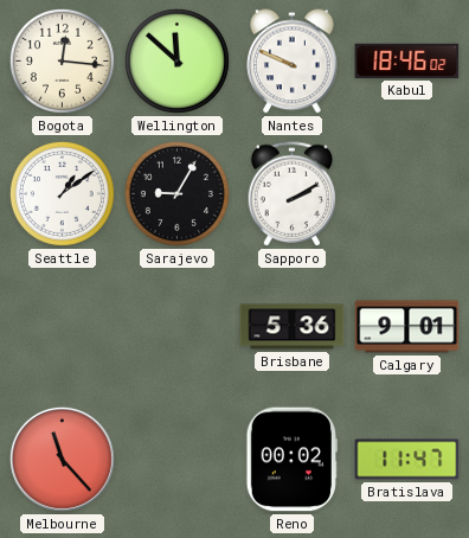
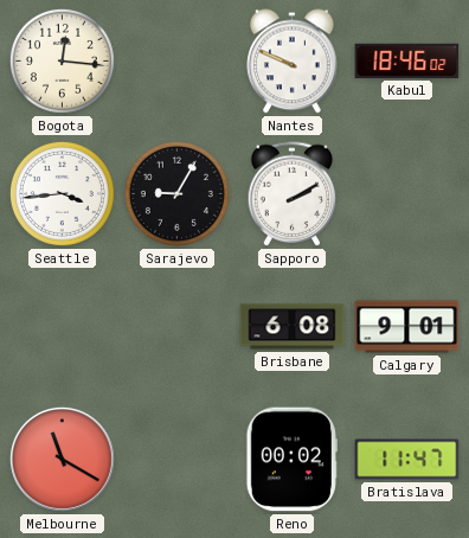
Wellington: 11:52 -> none (176, 60)
Seattle: 1:09 -> 3:44 (62, 193)
Brisbane: 5:36 -> 6:08 (293, 327)
Melbourne: 11:23 -> 11:20 (62, 459)
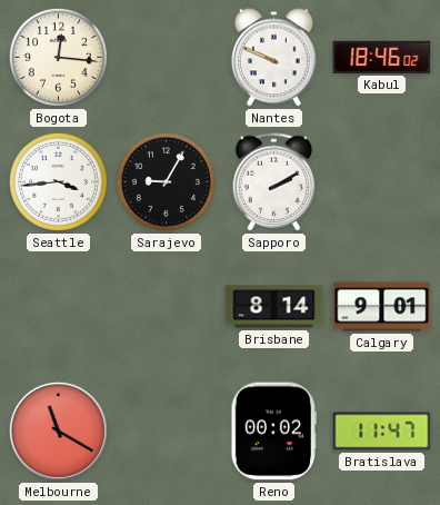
Brisbane: 6:08 -> 8:14 (274, 307)
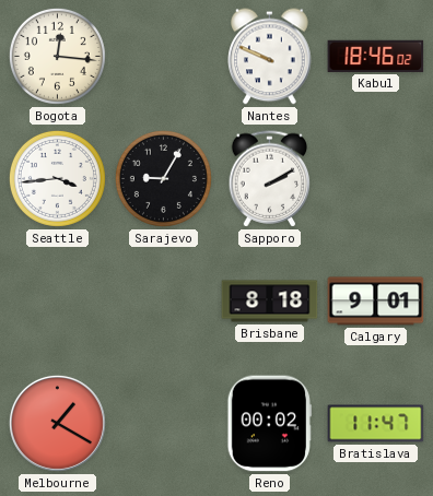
Brisbane: 8:14 -> 8:18 (270, 302)
Melbourne: 11:20 -> 1:20 (57, 423)
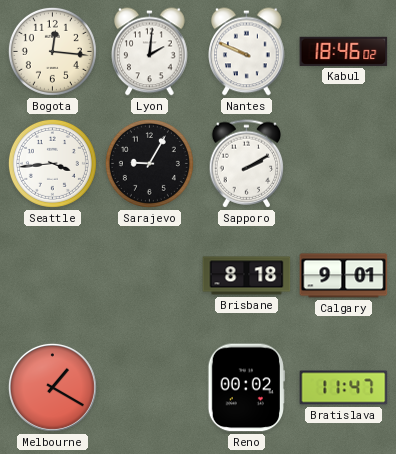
Lyon: none -> 2:01 (150, 52)
